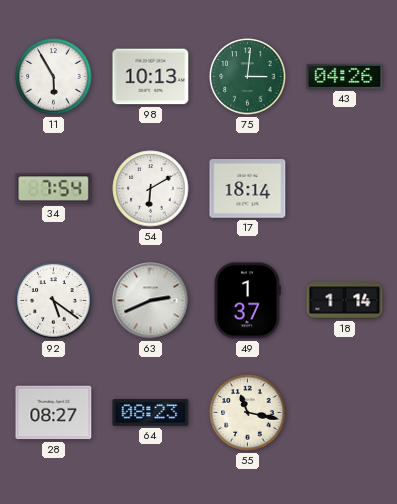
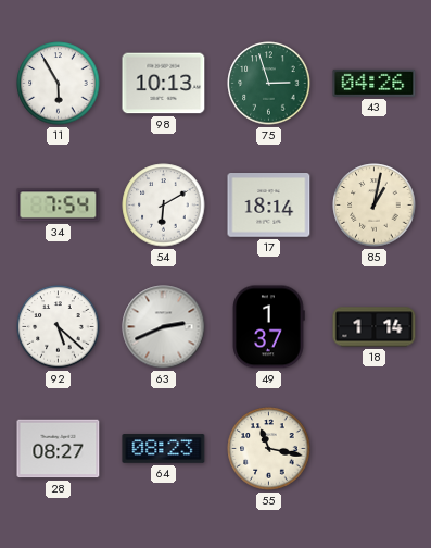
75: 3:01 -> 2:57 (269, 84)
85: none -> 1:02 (375, 205)
92: 5:21 -> 5:22 (59, 327)
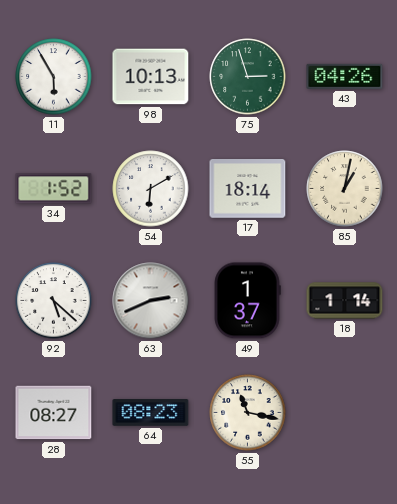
34: 7:54 -> 1:52 (54, 189)
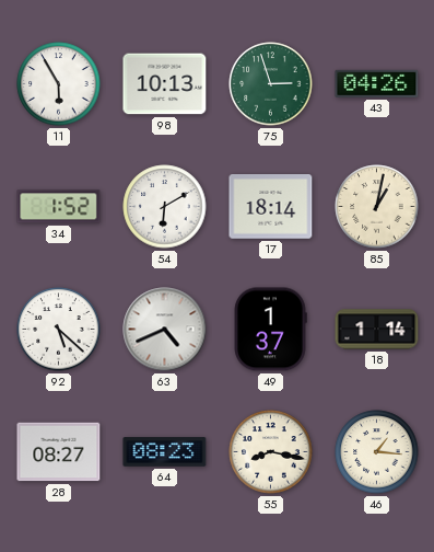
63: 2:41 -> 4:41 (165, 330)
55: 11:17 -> 8:17 (271, 452)
46: none -> 1:16 (377, 452)
